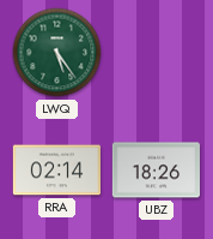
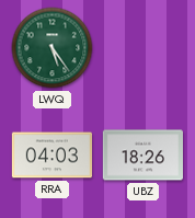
RRA: 02:14 -> 04:03 (51, 156)
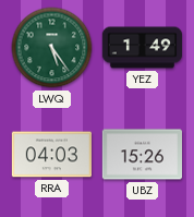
YEZ: none -> 1:49 (143, 48)
UBZ: 18:26 -> 15:26 (142, 155)
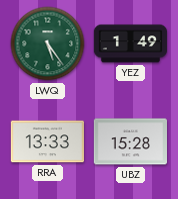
RRA: 04:03 -> 13:33 (47, 142)
UBZ: 15:26 -> 15:28 (130, 142)
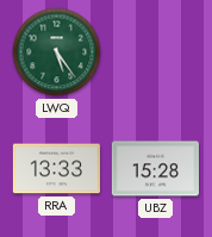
YEZ: 1:49 -> none (131, 44)
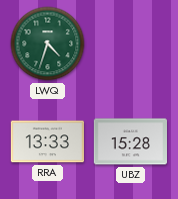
LWQ: 5:24 -> 4:33 (48, 44)
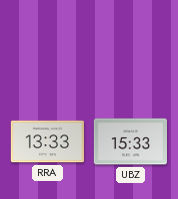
LWQ: 4:33 -> none (48, 44)
UBZ: 15:28 -> 15:33 (130, 142)
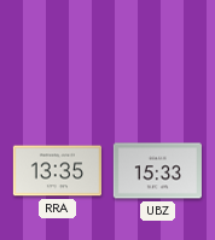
RRA: 13:33 -> 13:35 (57, 171)
